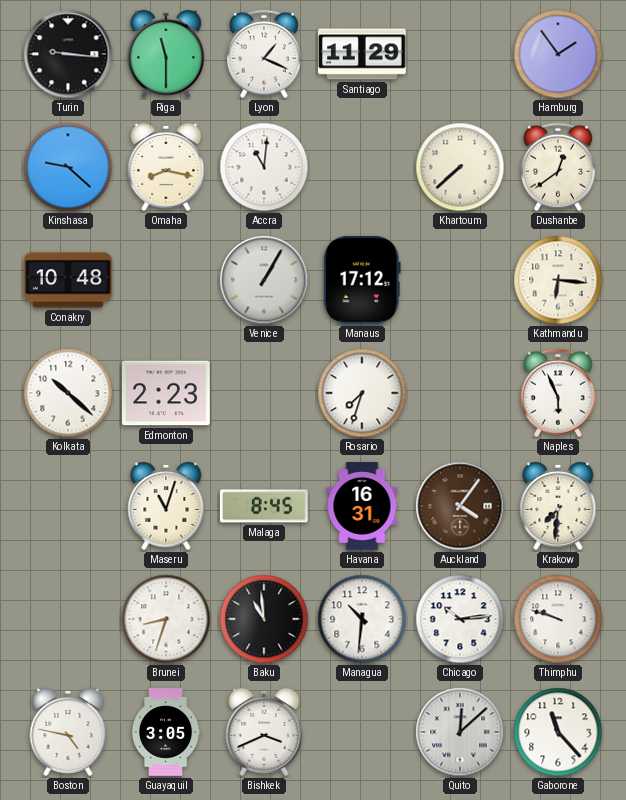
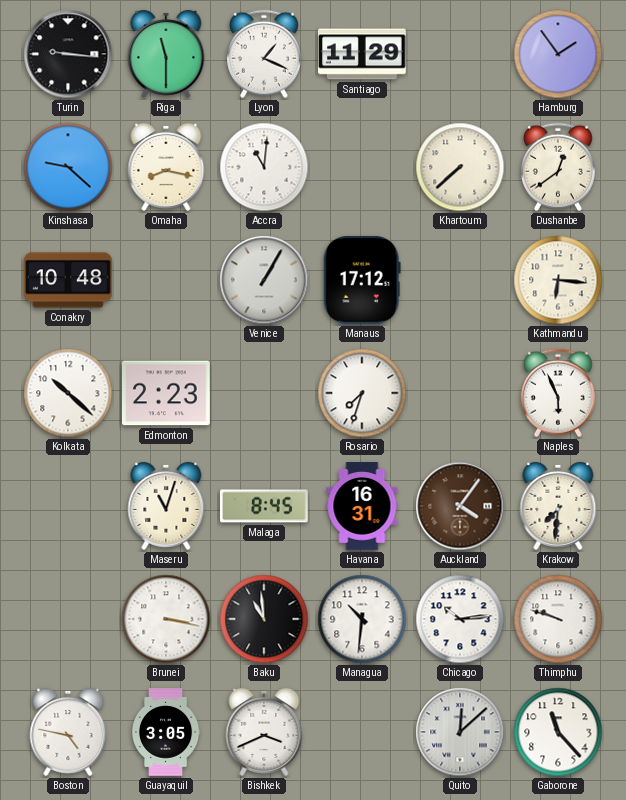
Brunei: 8:33 -> 3:17 (166, 619)
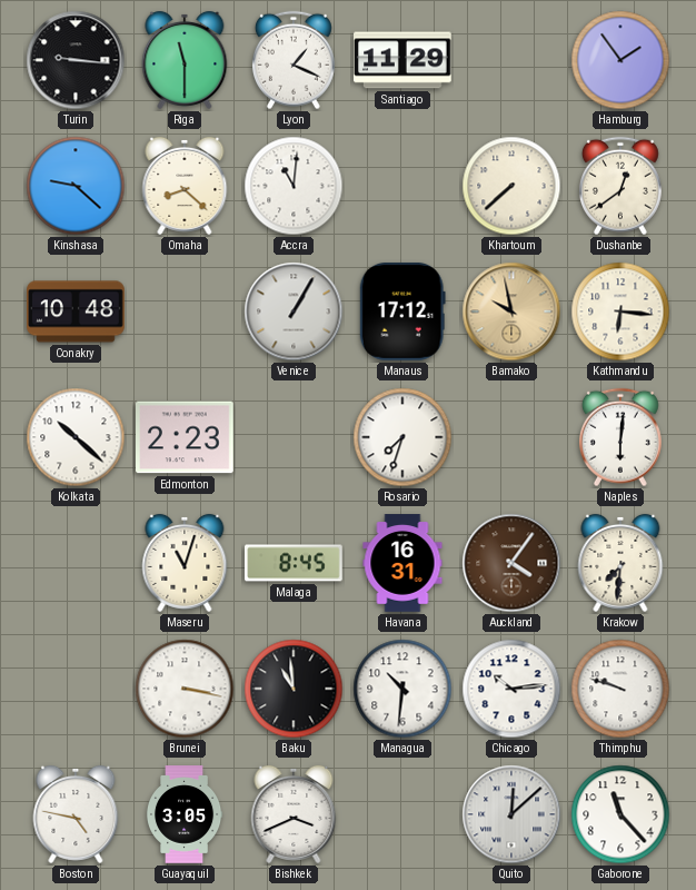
Omaha: 8:17 -> 8:22 (185, 186)
Bamako: none -> 9:58 (511, 311)
Naples: 5:56 -> 6:01 (620, 437)
